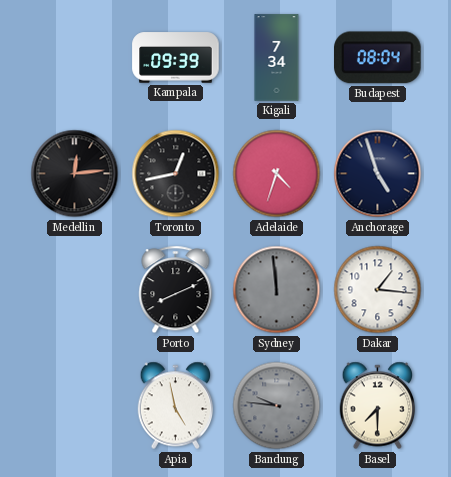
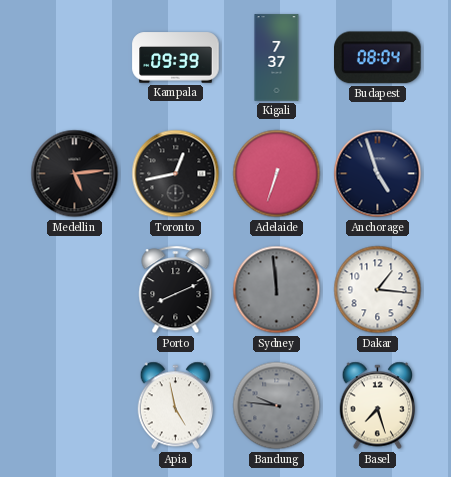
Kigali: 7:34 -> 7:37 (277, 58)
Medellin: 12:14 -> 5:14 (75, 174)
Adelaide: 4:33 -> 6:33 (277, 174)
Basel: 7:30 -> 7:27 (378, 406)
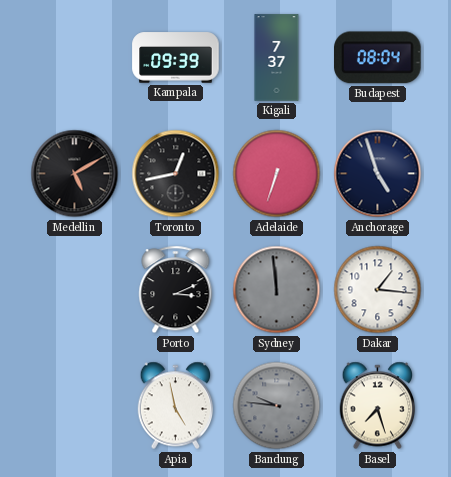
Medellin: 5:14 -> 5:10 (75, 174)
Porto: 8:11 -> 3:11 (176, 290)
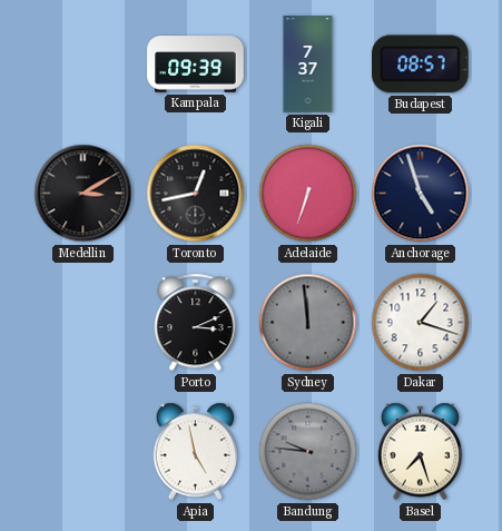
Budapest: 08:04 -> 08:57 (421, 65)
Medellin: 5:10 -> 3:10 (83, 194)
Dakar: 1:16 -> 1:18 (421, 323)
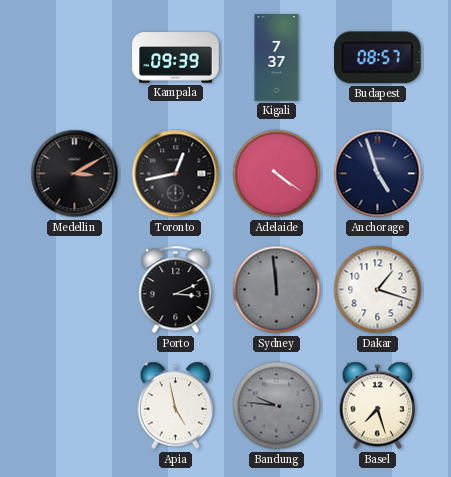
Adelaide: 6:33 -> 4:21 (277, 174)
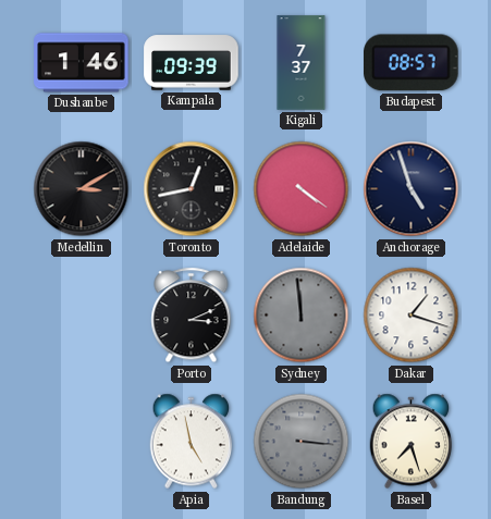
Dushanbe: none -> 1:46 (82, 63)
Bandung: 9:46 -> 3:16 (302, 442)
